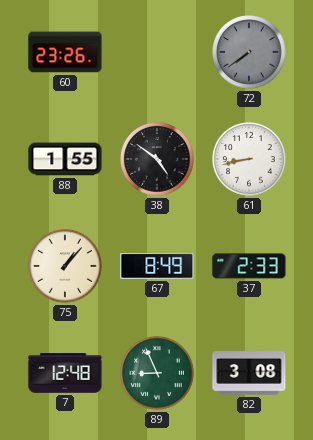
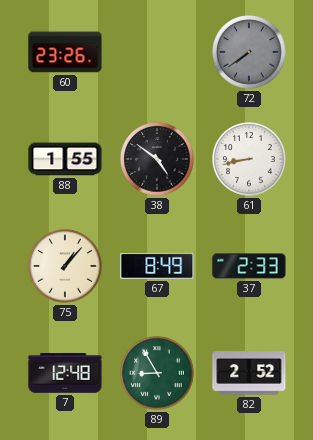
89: 8:56 -> 8:55 (157, 373)
82: 3:08 -> 2:52 (249, 373)
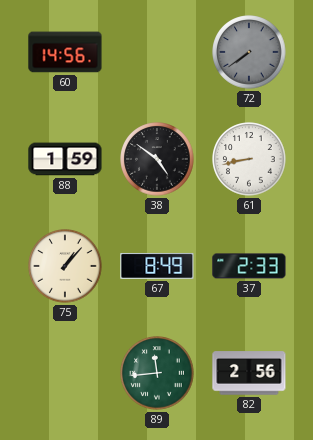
60: 23:26 -> 14:56 (65, 52)
88: 1:55 -> 1:59 (65, 159)
7: 12:48 -> none (65, 373)
89: 8:55 -> 11:44 (157, 373)
82: 2:52 -> 2:56 (249, 373)
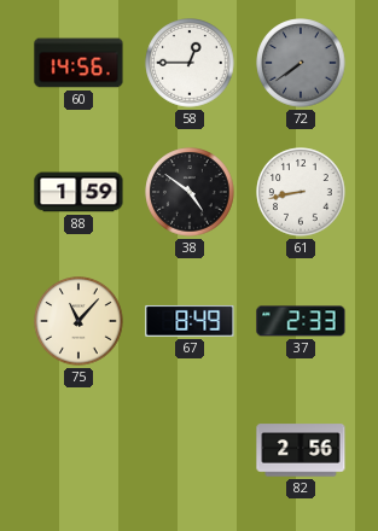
58: none -> 12:45 (190, 63)
75: 1:07 -> 11:07 (78, 321)
89: 11:44 -> none (157, 373)
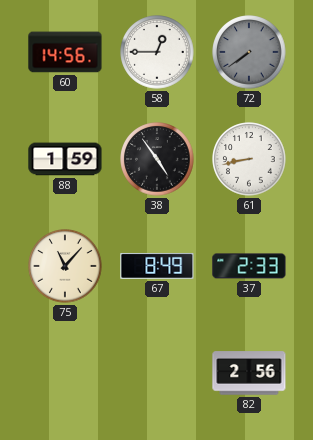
38: 4:51 -> 4:54 (157, 159)
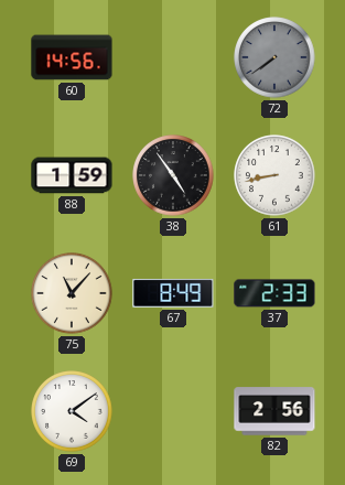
58: 12:45 -> none (157, 52)
69: none -> 4:09 (72, 411)
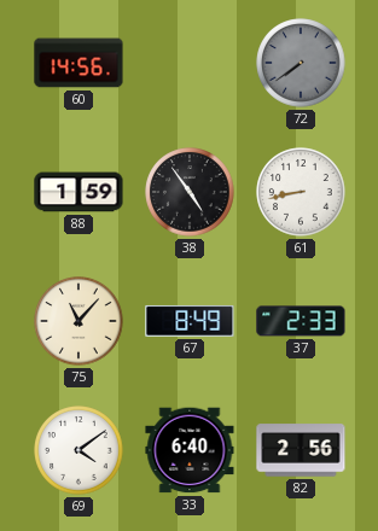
33: none -> 6:40 (190, 450)
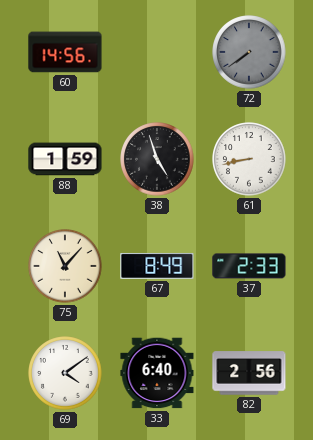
38: 4:54 -> 4:57 (157, 159)
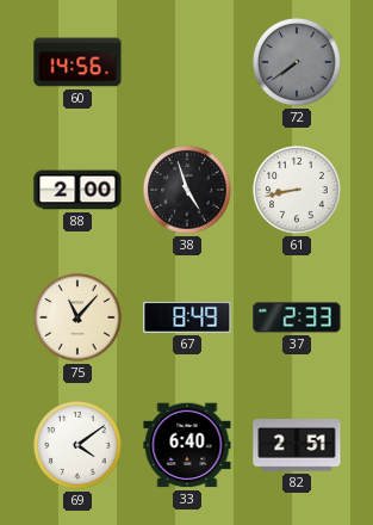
88: 1:59 -> 2:00 (77, 190)
82: 2:56 -> 2:51 (297, 445)
